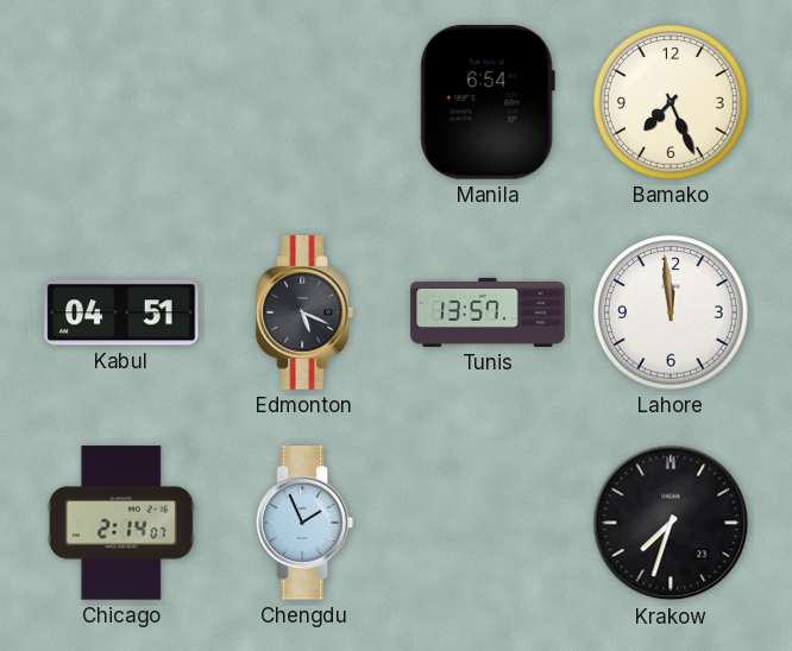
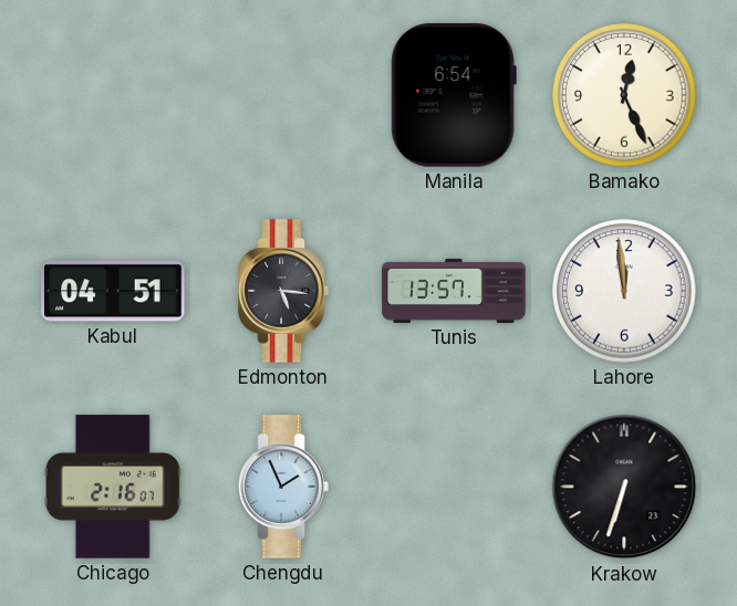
Bamako: 7:26 -> 12:26 (624, 95)
Edmonton: 5:19 -> 5:16 (283, 291)
Chicago: 2:14 -> 2:16 (113, 487)
Krakow: 7:33 -> 6:33 (624, 487)
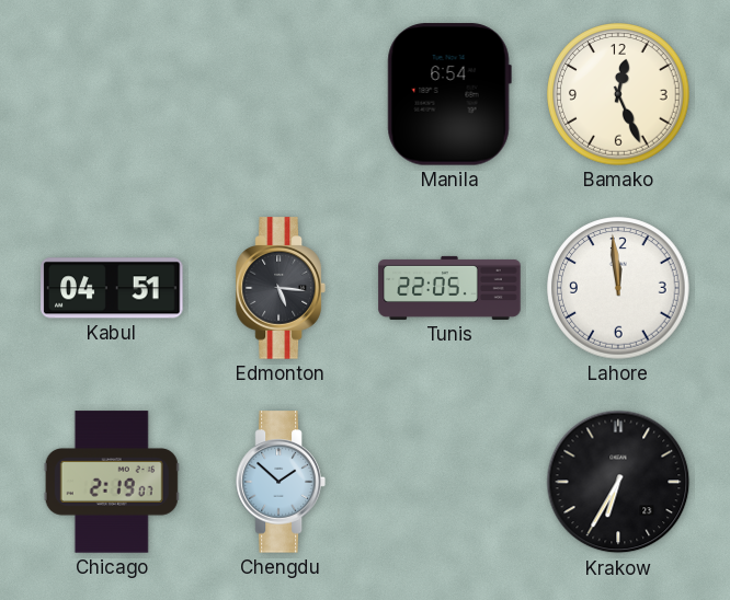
Tunis: 13:57 -> 22:05 (449, 288)
Chicago: 2:16 -> 2:19 (112, 482)
Chengdu: 1:56 -> 1:52 (281, 482)
Krakow: 6:33 -> 6:35 (618, 482)
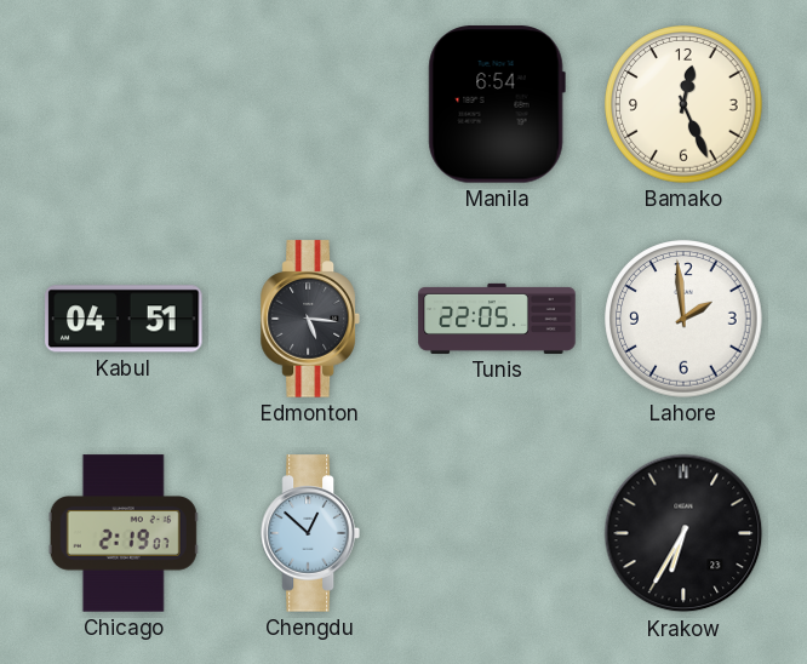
Lahore: 11:59 -> 1:59 (683, 319)
Chengdu: 1:52 -> 12:52 (310, 533)
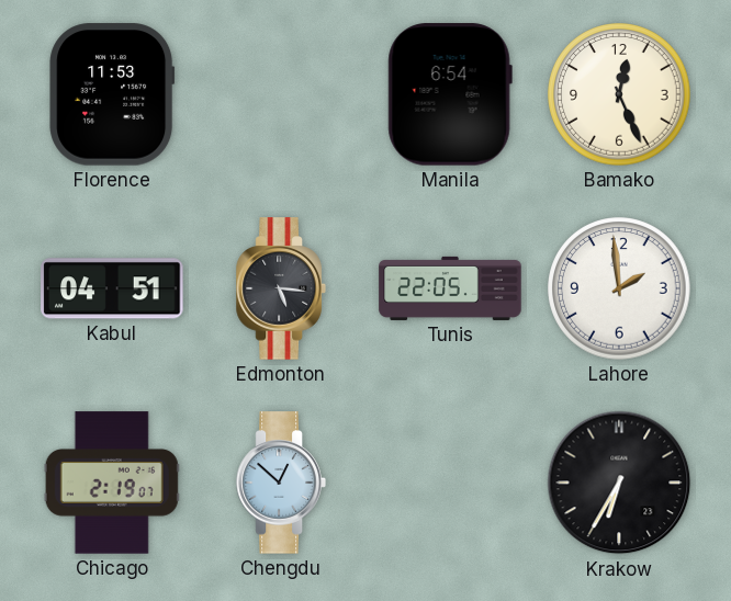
Florence: none -> 11:53 (112, 94)
